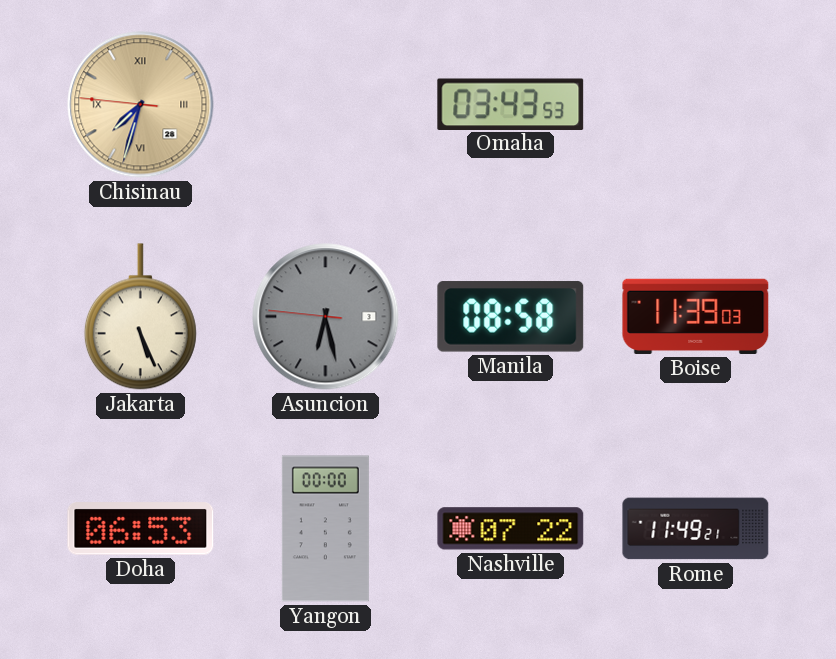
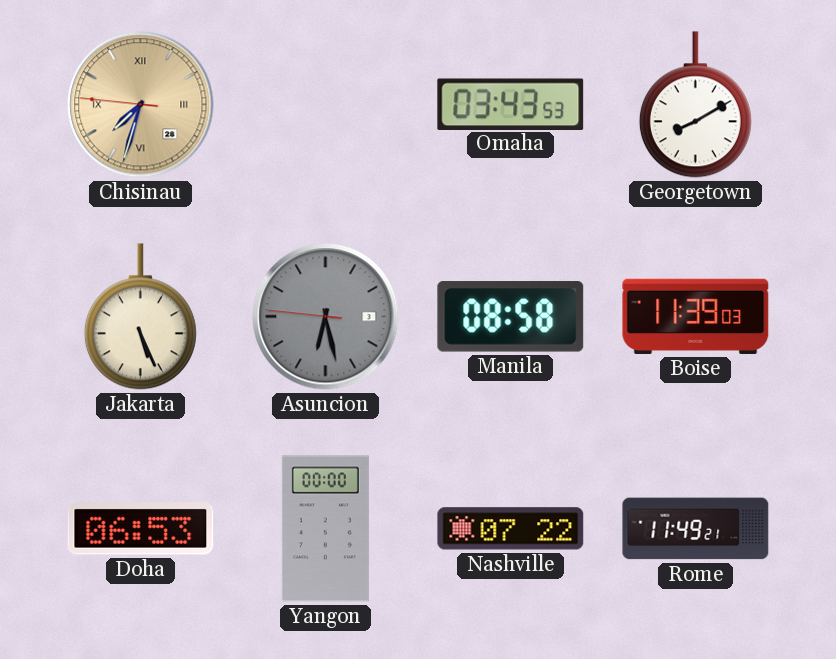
Georgetown: none -> 8:10 (695, 105)
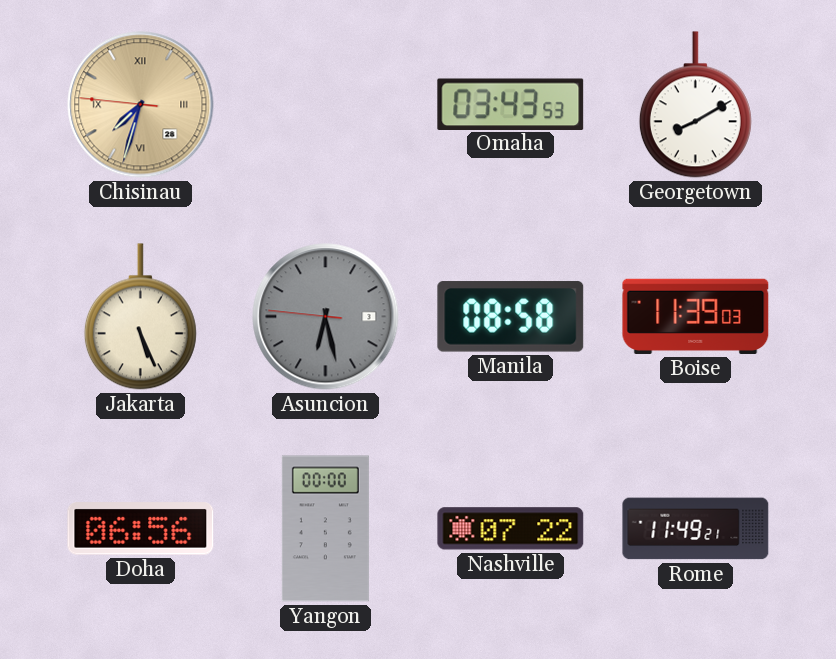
Doha: 06:53 -> 06:56 (141, 529)
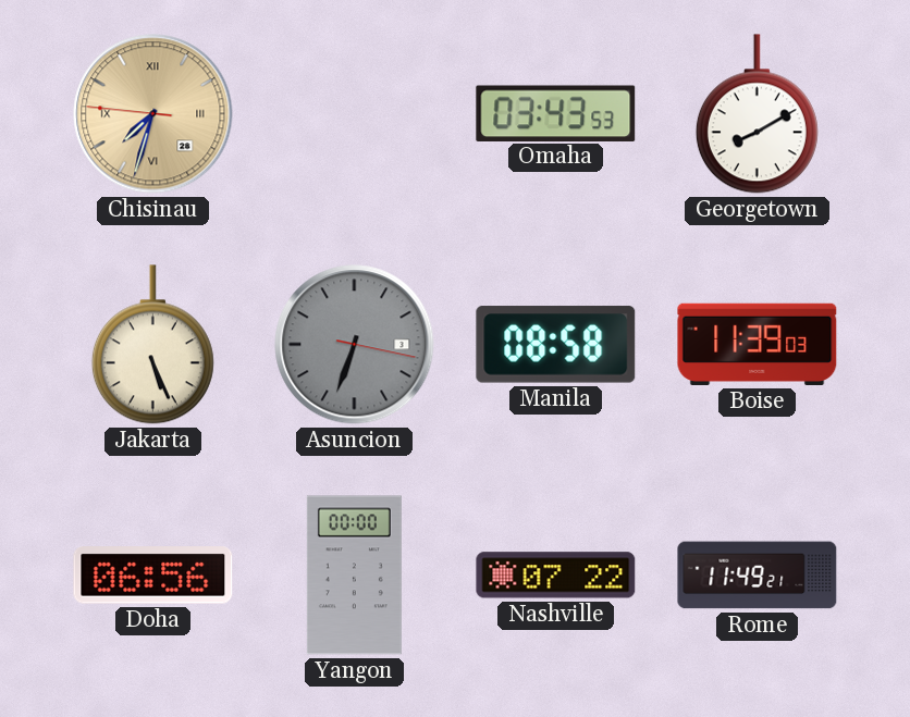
Asuncion: 6:27 -> 6:33 (355, 345)
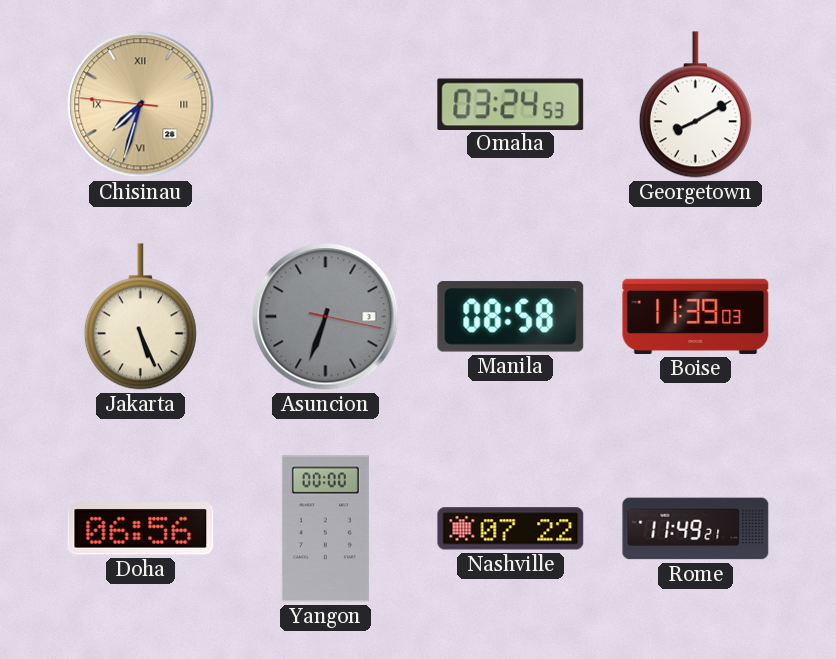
Omaha: 03:43 -> 03:24 (511, 104)
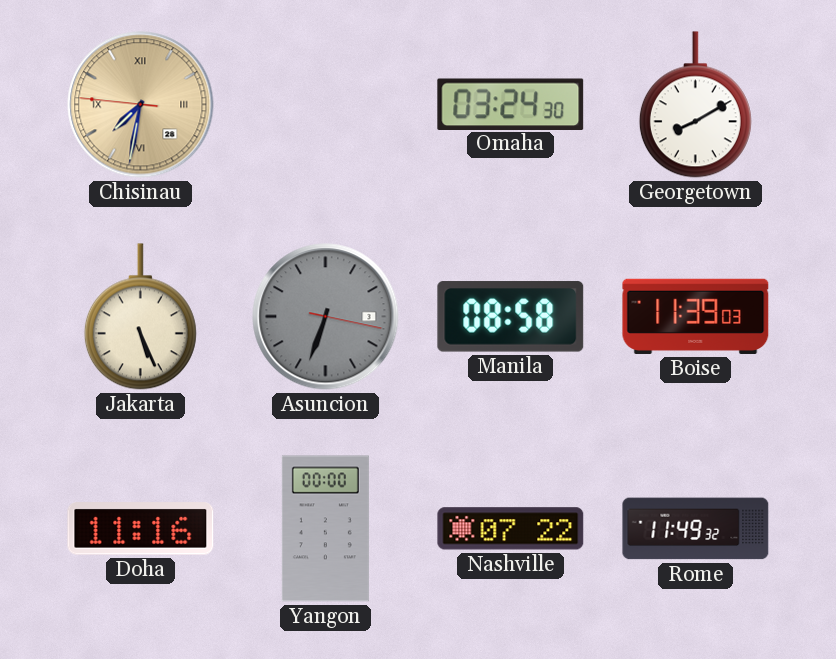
Chisinau: 7:32 -> 7:31 (141, 105)
Omaha: 03:24:53 -> 03:24:30 (511, 104)
Doha: 06:56 -> 11:16 (141, 529)
Rome: 11:49:21 -> 11:49:32 (696, 529)
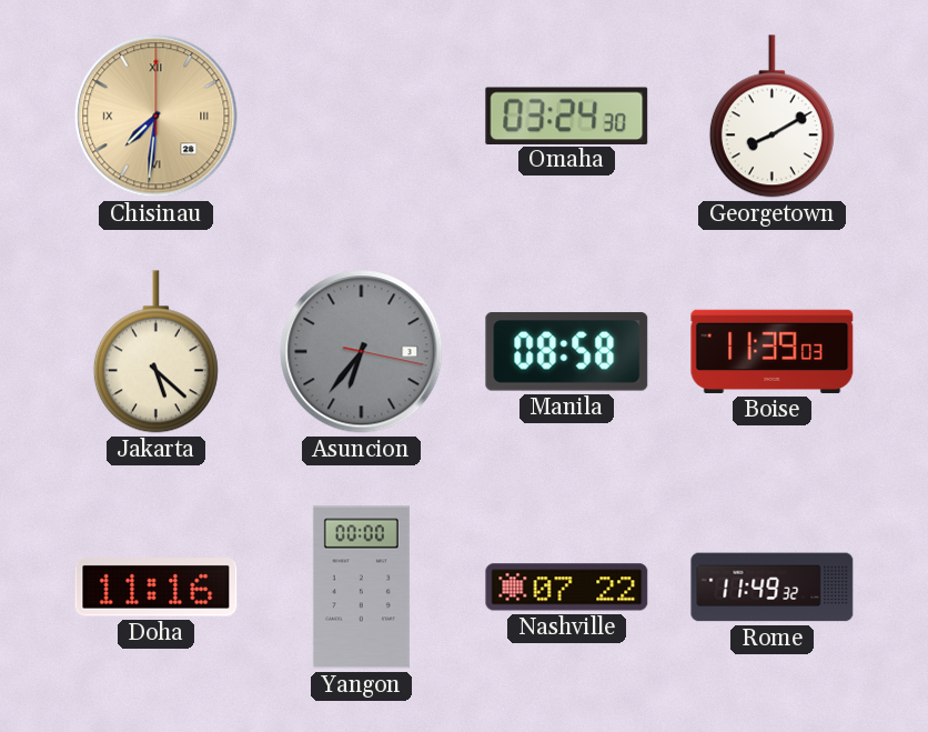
Chisinau: 7:31:46 -> 7:31:00 (157, 117)
Jakarta: 5:26 -> 5:22 (155, 352)
Asuncion: 6:33 -> 6:36 (362, 352)
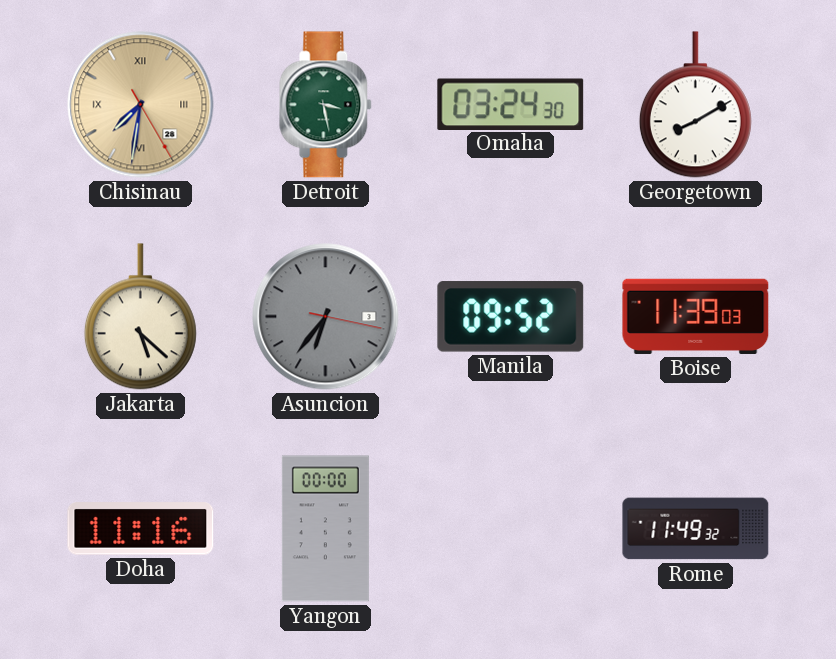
Chisinau: 7:31:00 -> 7:31:25 (141, 105)
Detroit: none -> 3:28 (326, 105)
Manila: 08:58 -> 09:52 (511, 317)
Nashville: 07:22 -> none (567, 588)
